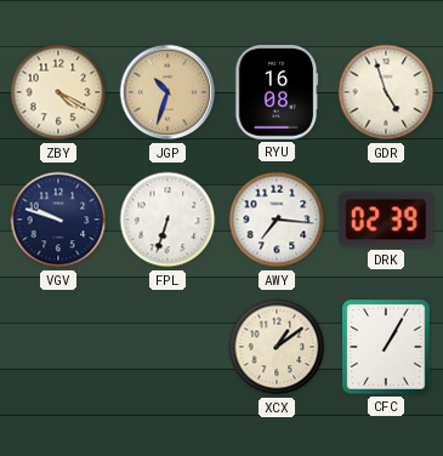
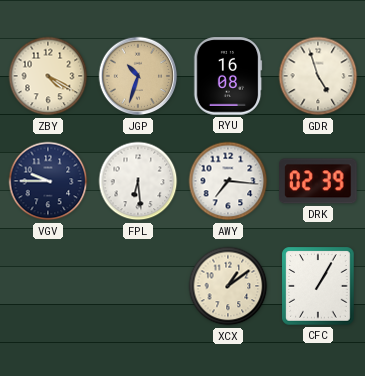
VGV: 9:48 -> 9:45 (48, 181)
FPL: 6:33 -> 6:29 (138, 181)
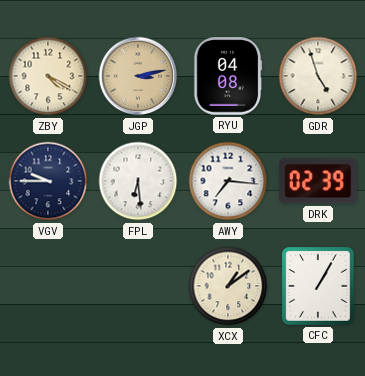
JGP: 10:33 -> 3:13 (138, 76)
RYU: 16:08 -> 04:08 (228, 76)
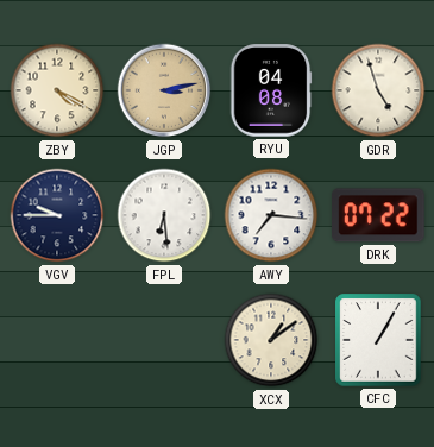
DRK: 02:39 -> 07:22 (378, 215)
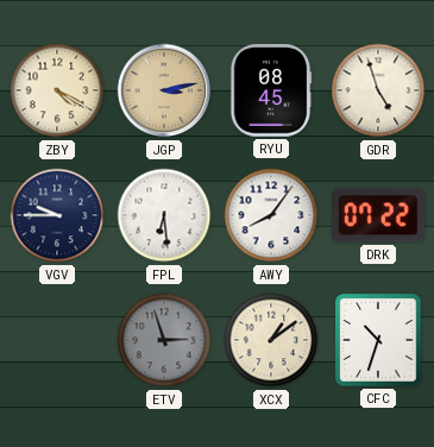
RYU: 04:08 -> 08:45 (271, 90)
AWY: 7:16 -> 8:06 (271, 215)
ETV: none -> 2:57 (164, 340)
CFC: 1:05 -> 10:33 (378, 340)
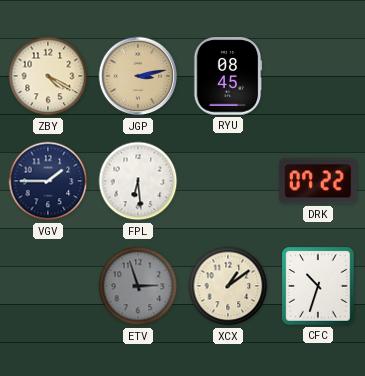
GDR: 4:57 -> none (378, 90)
VGV: 9:45 -> 1:45 (48, 181)
AWY: 8:06 -> none (271, 215)
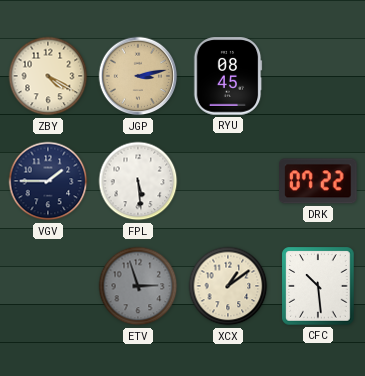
FPL: 6:29 -> 5:29 (138, 181)
CFC: 10:33 -> 10:29 (318, 286)
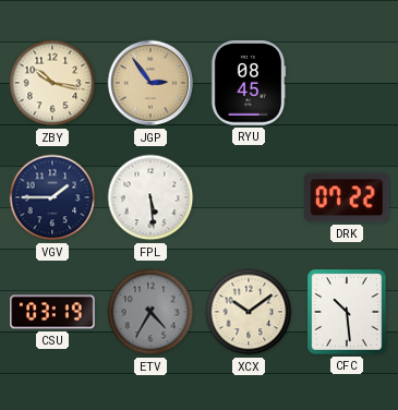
ZBY: 4:20 -> 10:17 (52, 83)
JGP: 3:13 -> 2:54 (150, 83)
CSU: none -> 03:19 (52, 312)
ETV: 2:57 -> 4:35 (150, 312)
XCX: 1:09 -> 10:09 (249, 312)
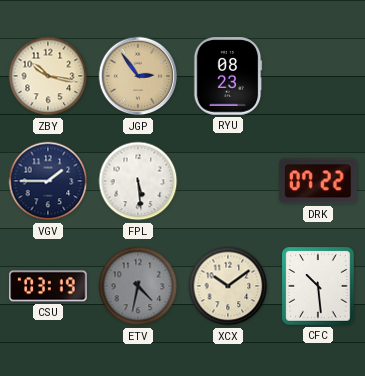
RYU: 08:45 -> 08:23 (228, 76)
ETV: 4:35 -> 4:32 (138, 286)
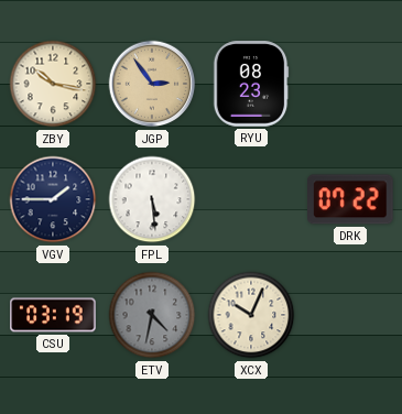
XCX: 10:09 -> 10:04 (251, 315)
CFC: 10:29 -> none (318, 286)
